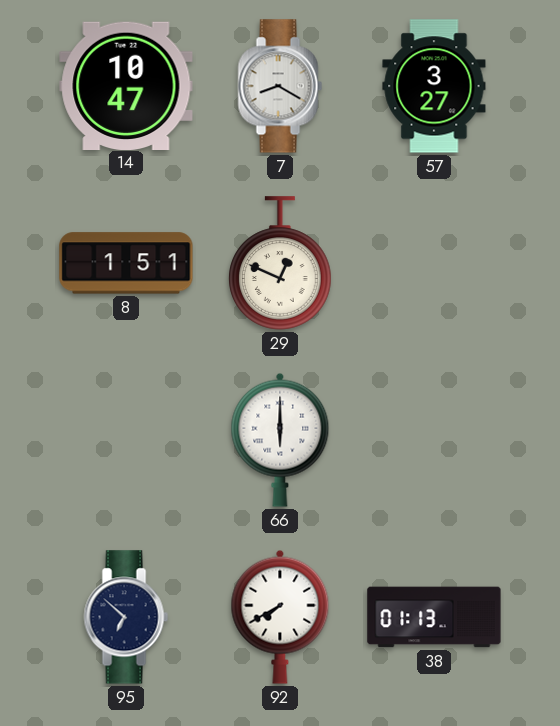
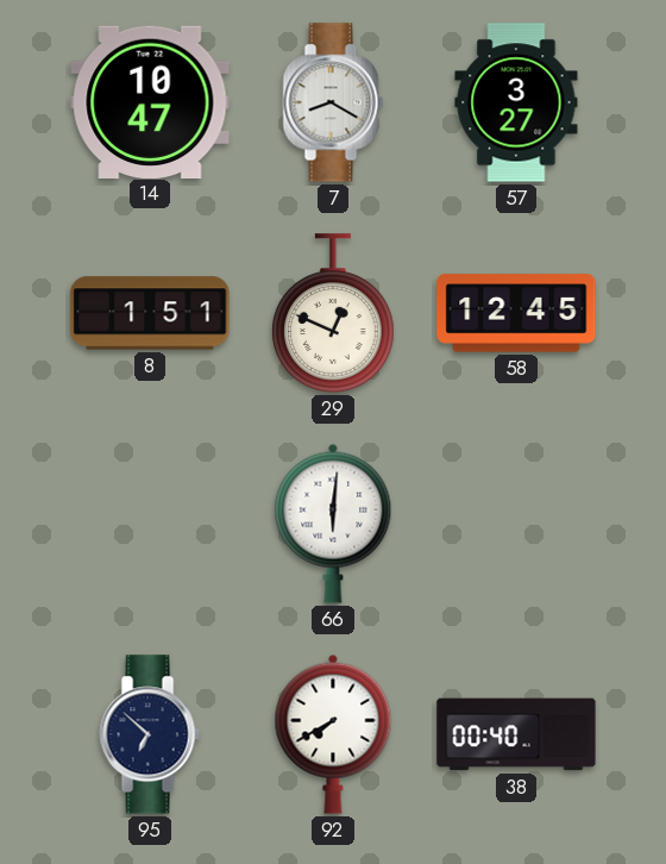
58: none -> 12:45 (516, 313)
66: 6:00 -> 6:01 (333, 524)
38: 01:13 -> 00:40 (516, 734)
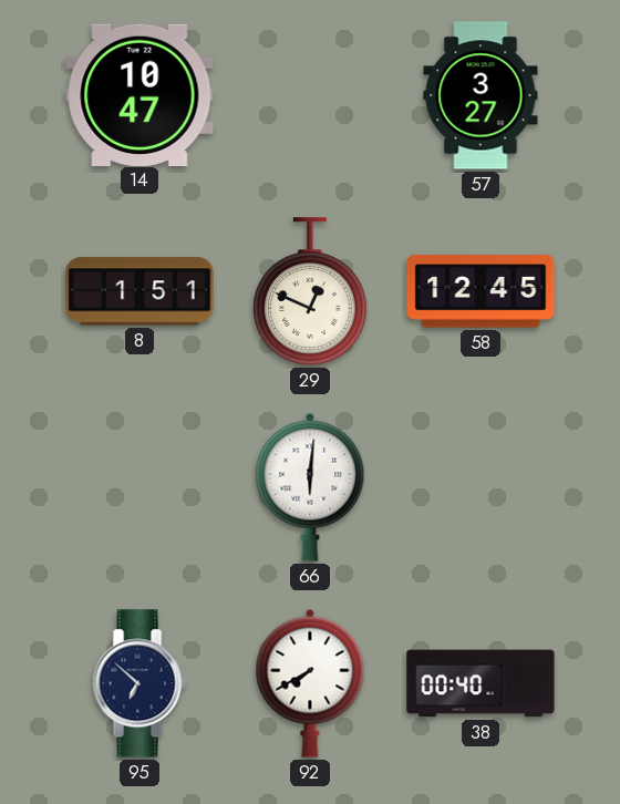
7: 8:20 -> none (333, 102)
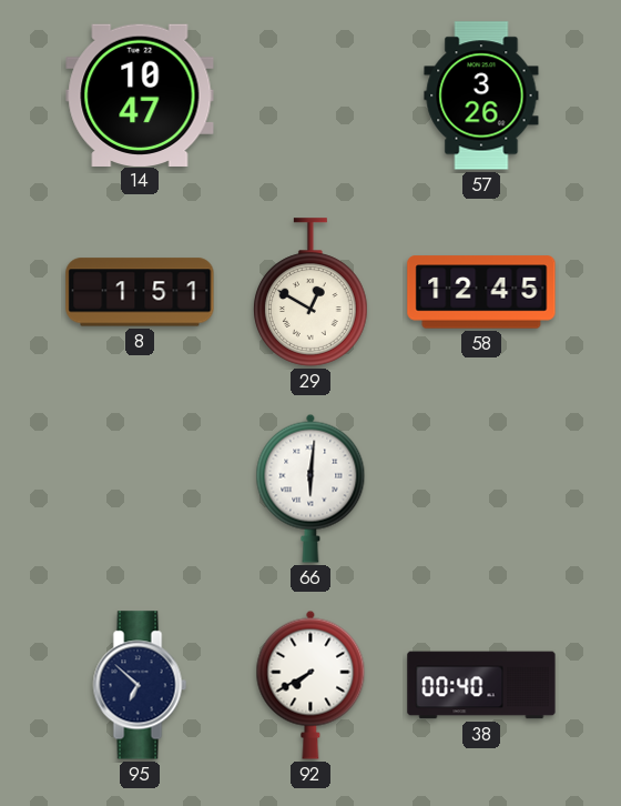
57: 3:27 -> 3:26 (481, 95)
29: 12:49 -> 12:50 (312, 292)
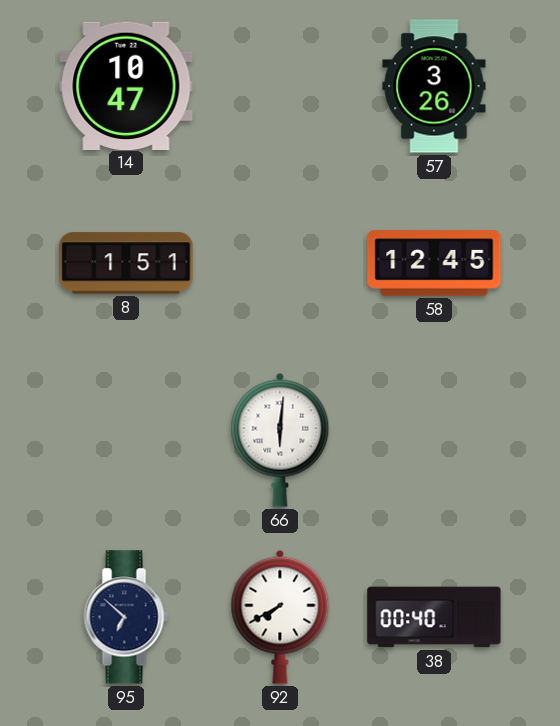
29: 12:50 -> none (312, 292)
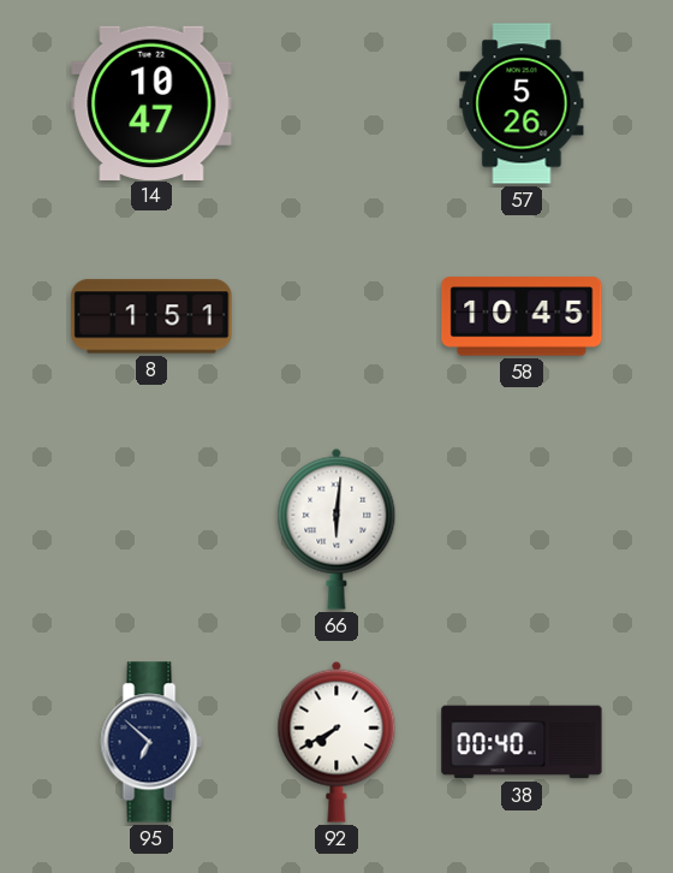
57: 3:26 -> 5:26 (522, 103)
58: 12:45 -> 10:45 (522, 316)
